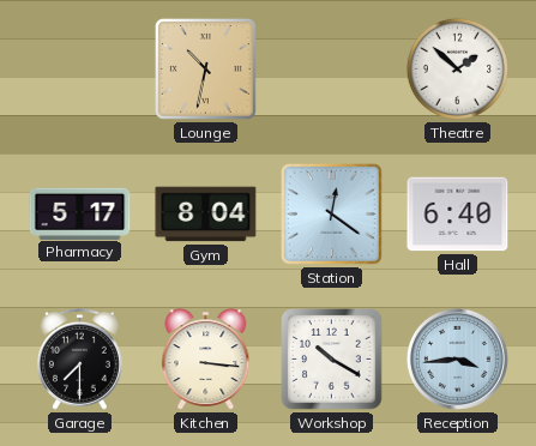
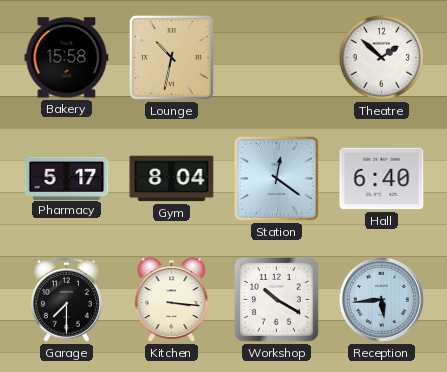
Bakery: none -> 15:58 (67, 58)
Reception: 3:44 -> 5:44 (381, 299)
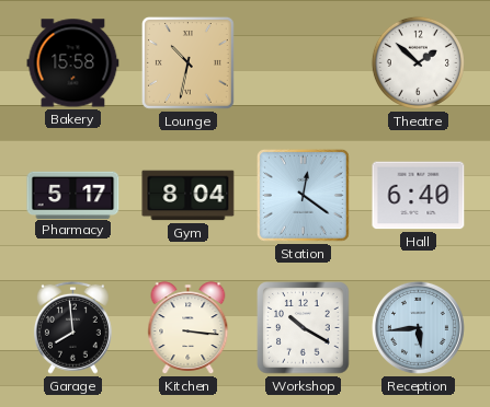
Garage: 7:30 -> 7:59 (72, 327)
